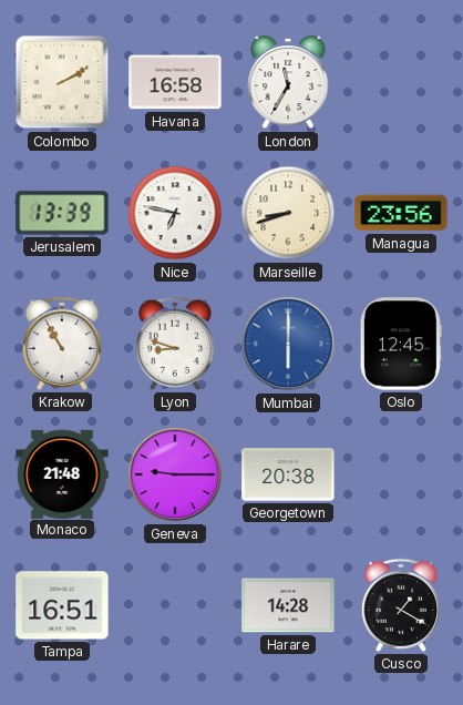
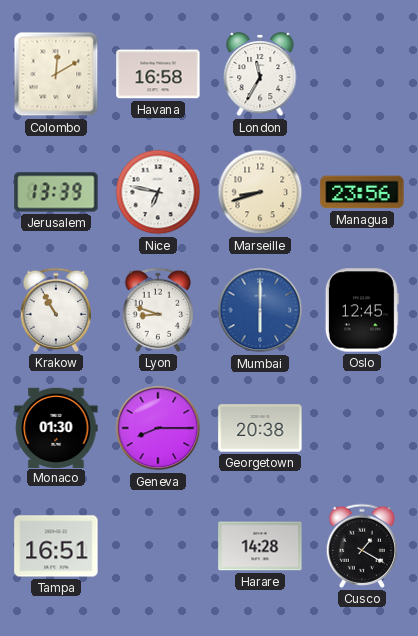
Colombo: 2:10 -> 12:10 (56, 74)
Monaco: 21:48 -> 01:30 (56, 427)
Geneva: 9:15 -> 8:15 (158, 428)
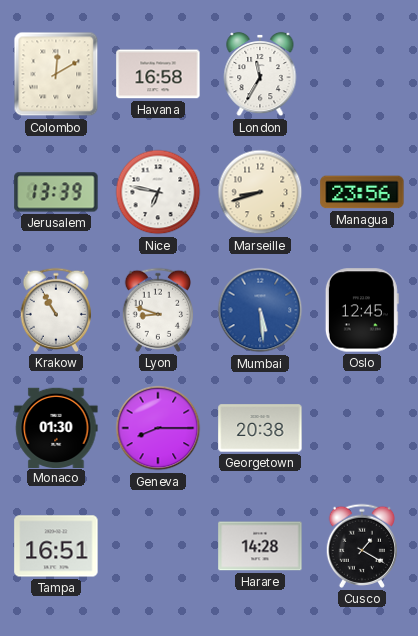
Mumbai: 6:00 -> 5:29 (260, 310)
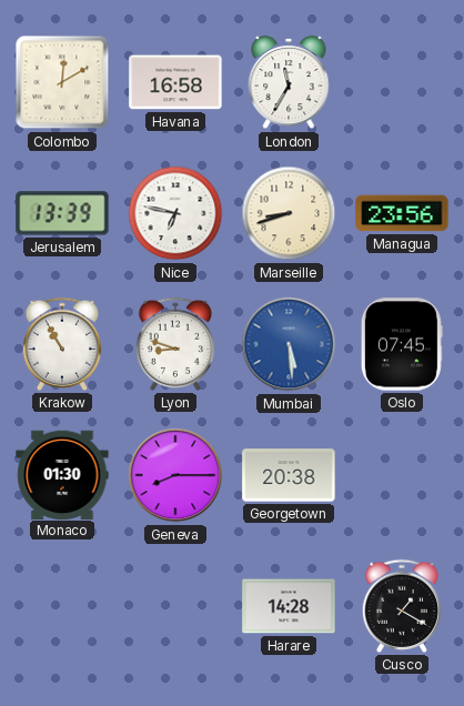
Oslo: 12:45 -> 07:45 (402, 344)
Tampa: 16:51 -> none (56, 546)
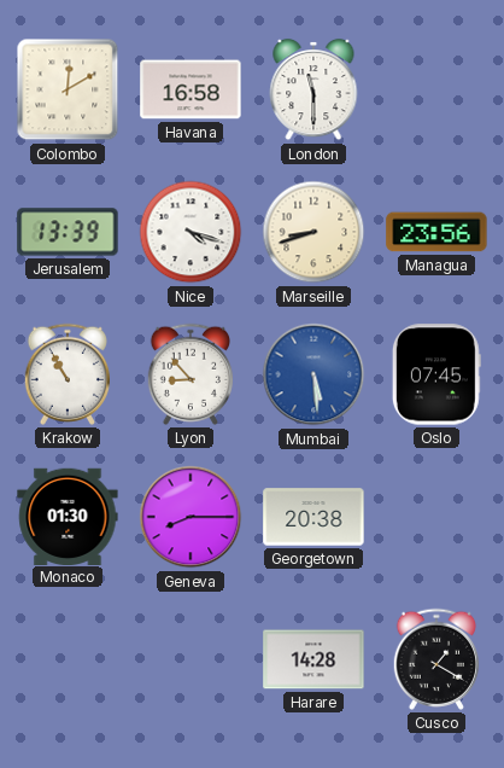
London: 11:35 -> 11:30 (313, 89)
Nice: 6:47 -> 4:18 (191, 232)
Lyon: 8:48 -> 8:53 (189, 374)
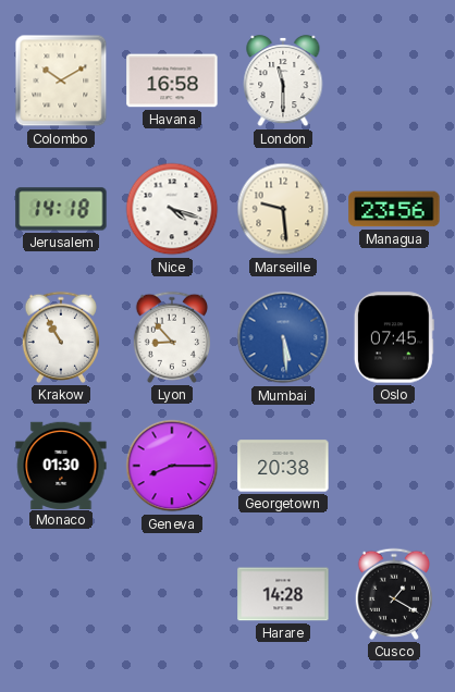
Colombo: 12:10 -> 10:10 (61, 81)
Jerusalem: 13:39 -> 14:18 (61, 209)
Marseille: 8:42 -> 9:29 (283, 209)
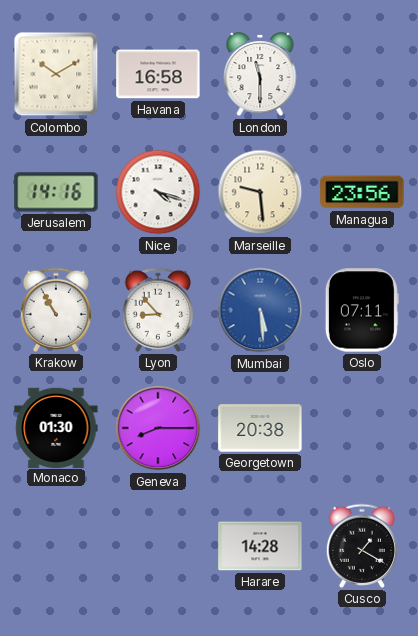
Jerusalem: 14:18 -> 14:16 (56, 192)
Oslo: 07:45 -> 07:11 (362, 310)
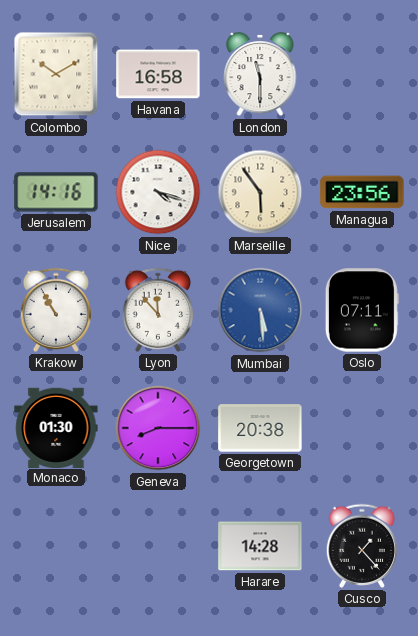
Marseille: 9:29 -> 5:54 (260, 192)
Lyon: 8:53 -> 11:53 (157, 310)
Cusco: 1:20 -> 1:23 (361, 546)
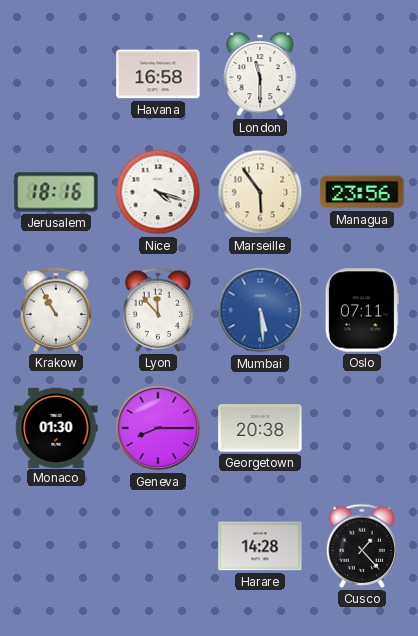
Colombo: 10:10 -> none (56, 74)
Jerusalem: 14:16 -> 18:16 (56, 192)
